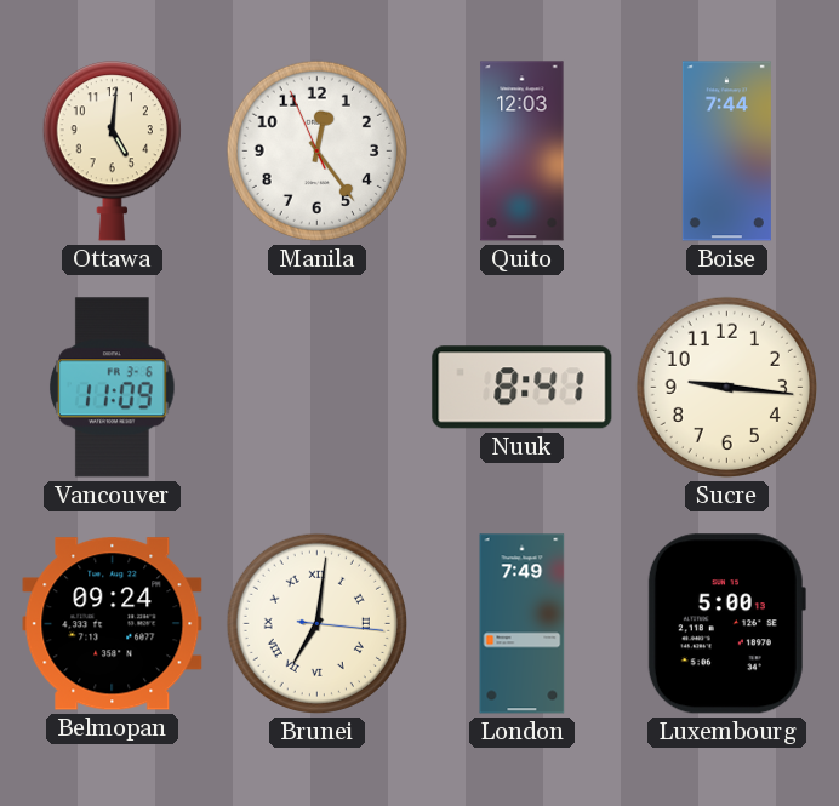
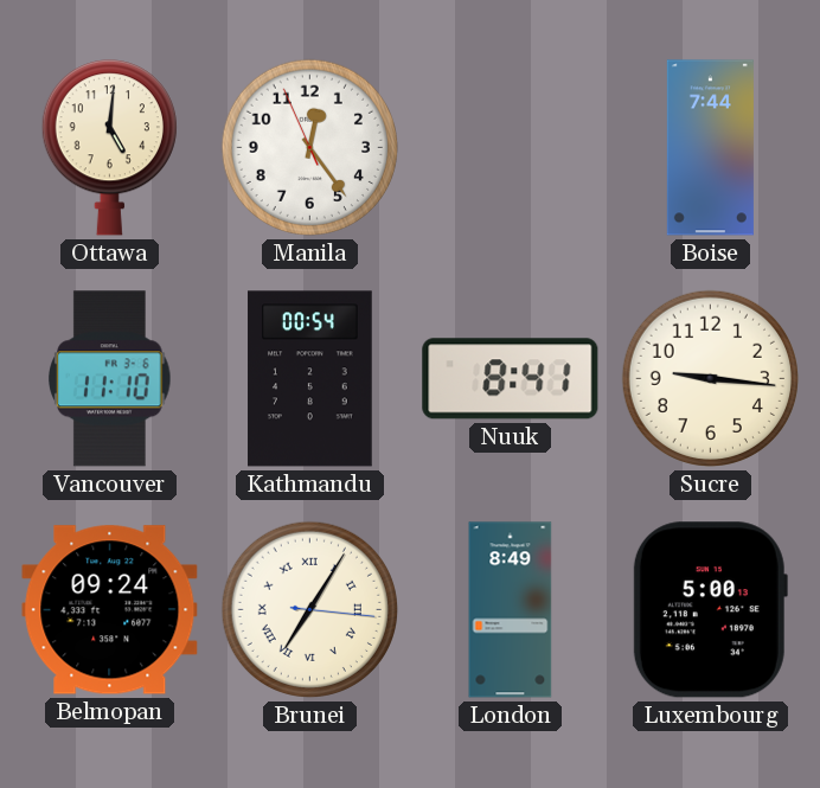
Quito: 12:03 -> none (523, 152)
Vancouver: 11:09 -> 11:10 (110, 379)
Kathmandu: none -> 00:54 (310, 379)
Brunei: 7:01 -> 7:05 (309, 609)
London: 7:49 -> 8:49 (511, 610)
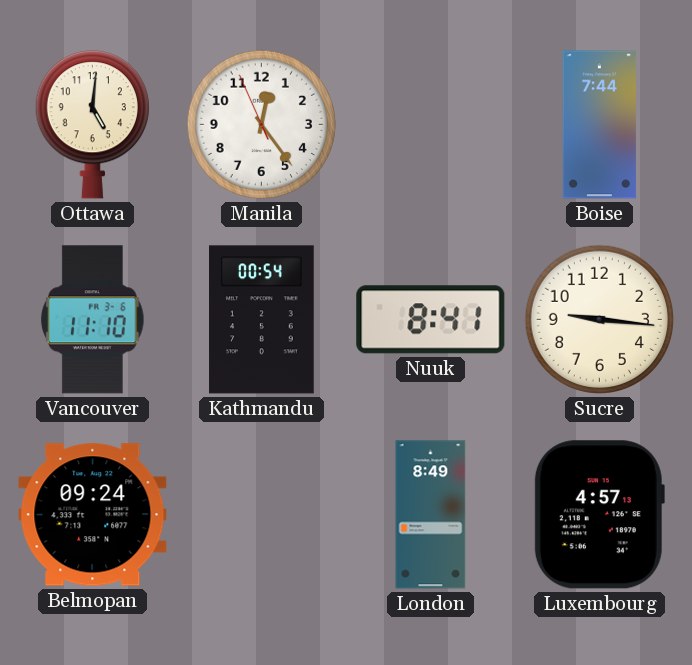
Brunei: 7:05 -> none (309, 609)
Luxembourg: 5:00 -> 4:57 (599, 515)
